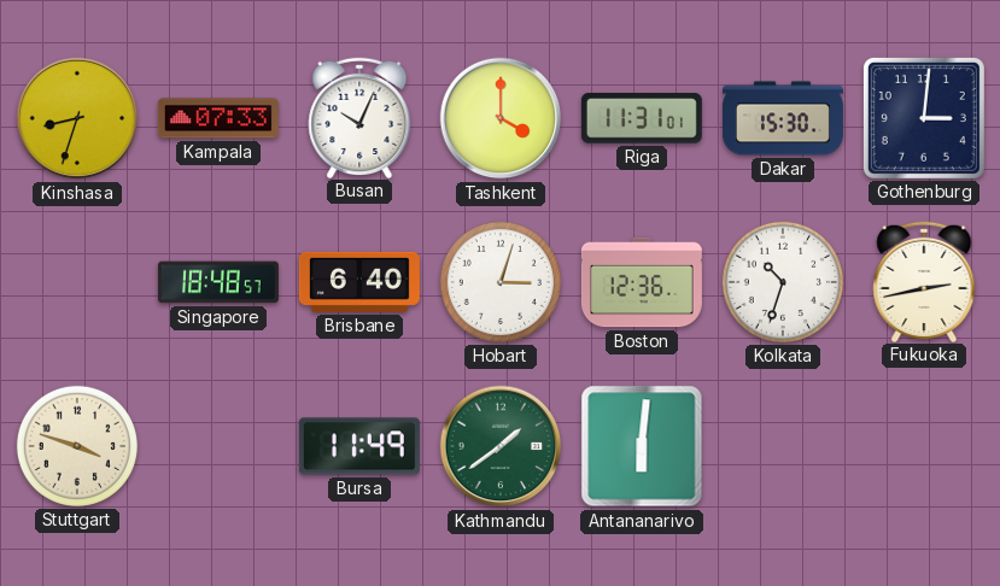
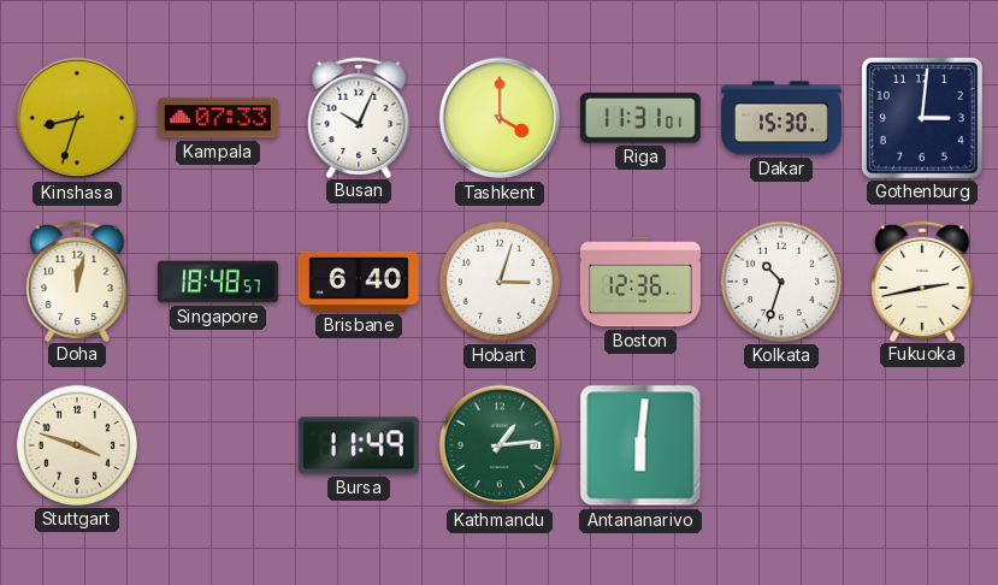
Doha: none -> 12:02 (77, 280)
Kathmandu: 1:39 -> 1:14 (500, 445)
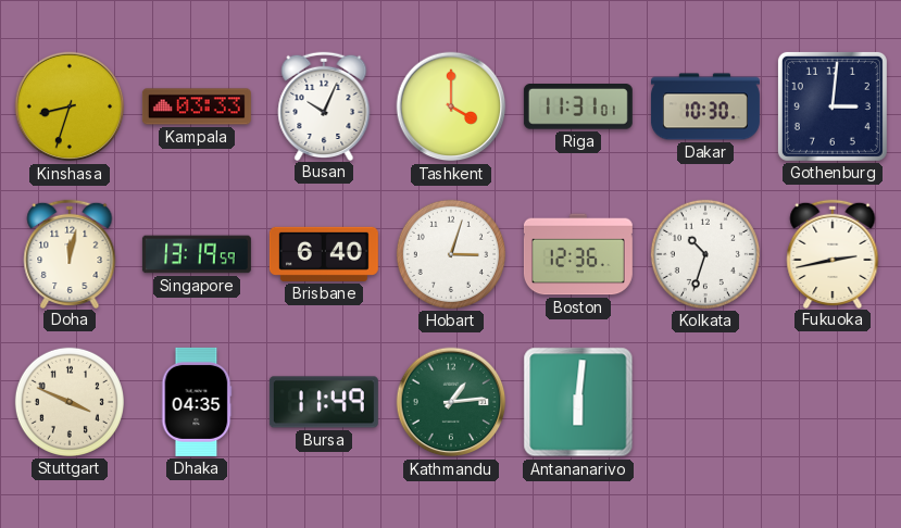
Kampala: 07:33 -> 03:33 (197, 106)
Dakar: 15:30 -> 10:30 (705, 106)
Singapore: 18:48 -> 13:19 (197, 254)
Stuttgart: 3:48 -> 3:49 (70, 402)
Dhaka: none -> 04:35 (197, 402)
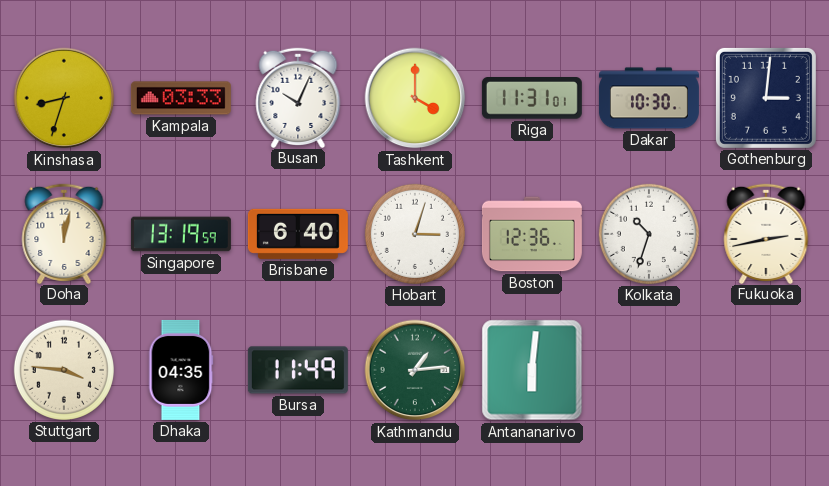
Stuttgart: 3:49 -> 3:46 (64, 370)
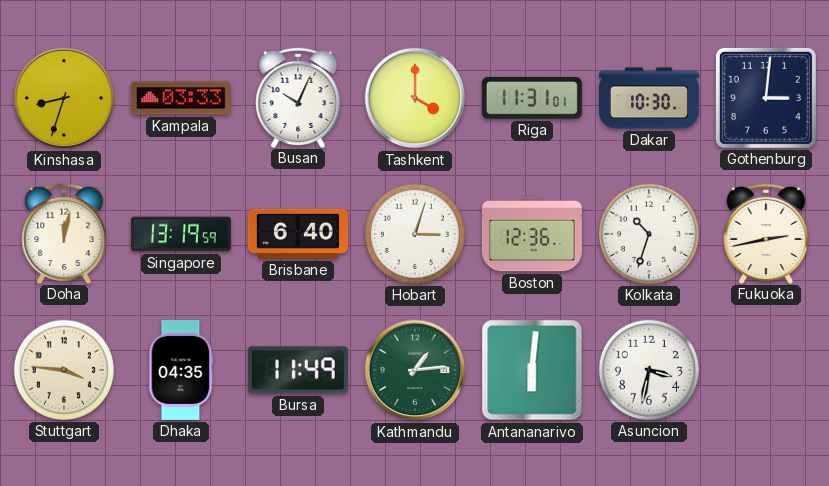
Asuncion: none -> 3:32 (649, 370)
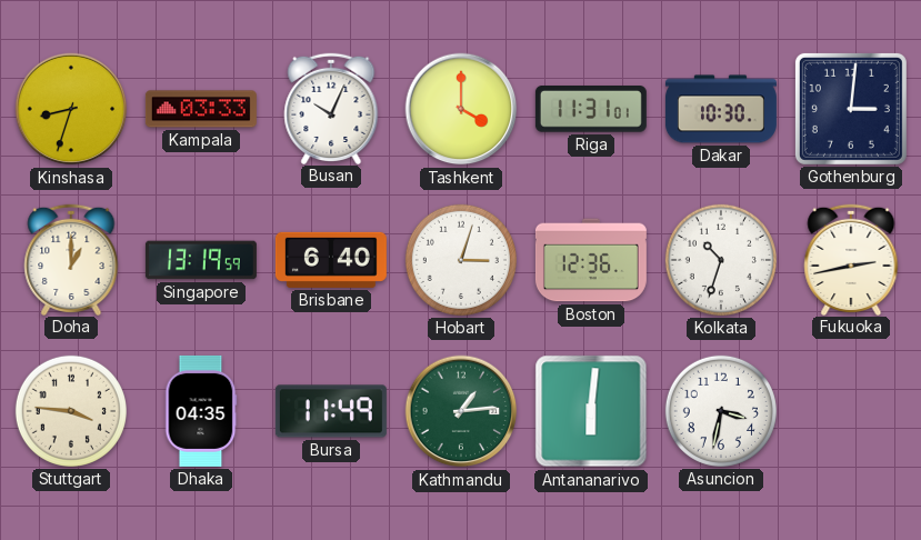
Doha: 12:02 -> 1:00 (71, 259)
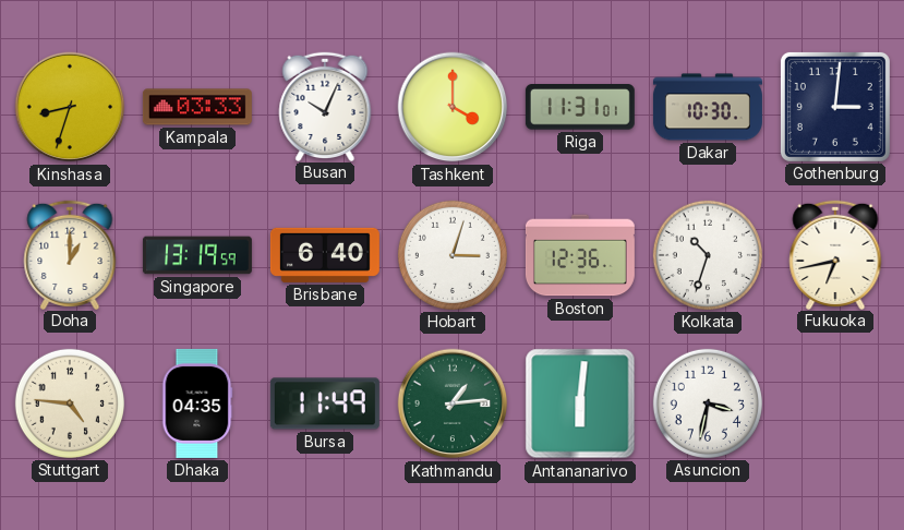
Fukuoka: 2:43 -> 6:43 (835, 254)
Stuttgart: 3:46 -> 4:46 (70, 403)
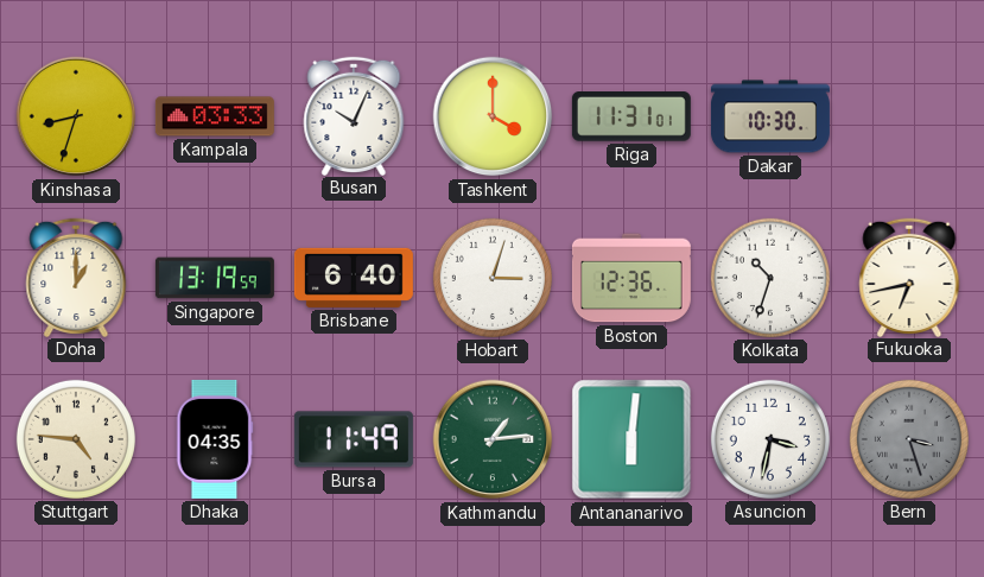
Gothenburg: 3:01 -> none (835, 107)
Bern: none -> 3:27 (909, 439)
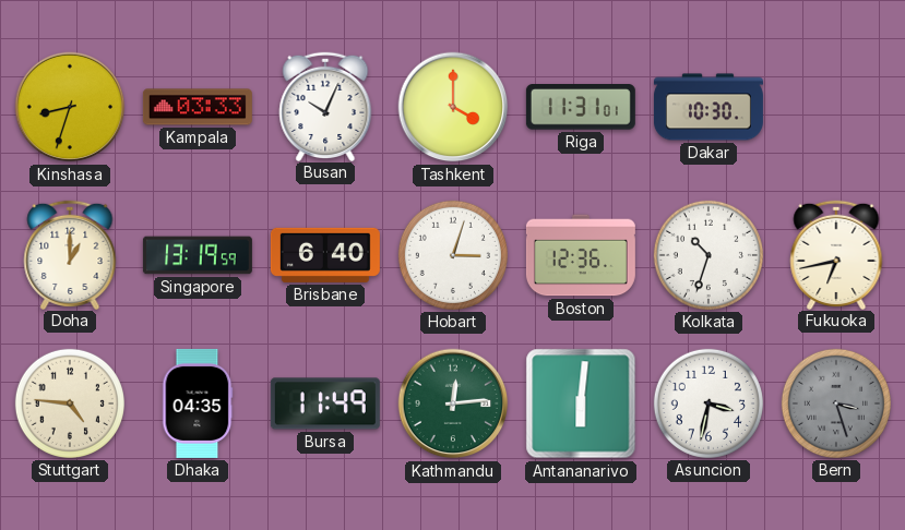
Kathmandu: 1:14 -> 12:14 (453, 403)
